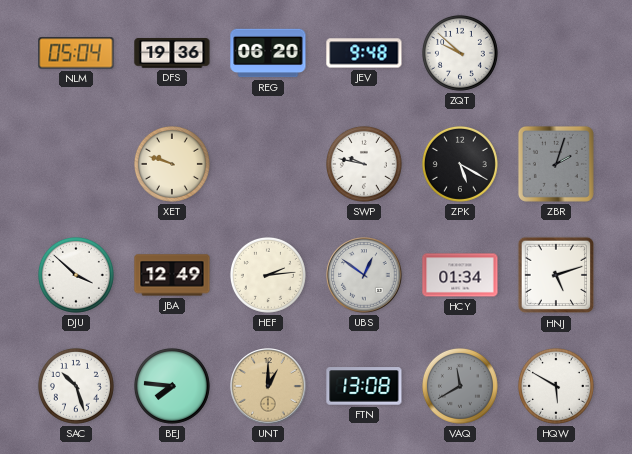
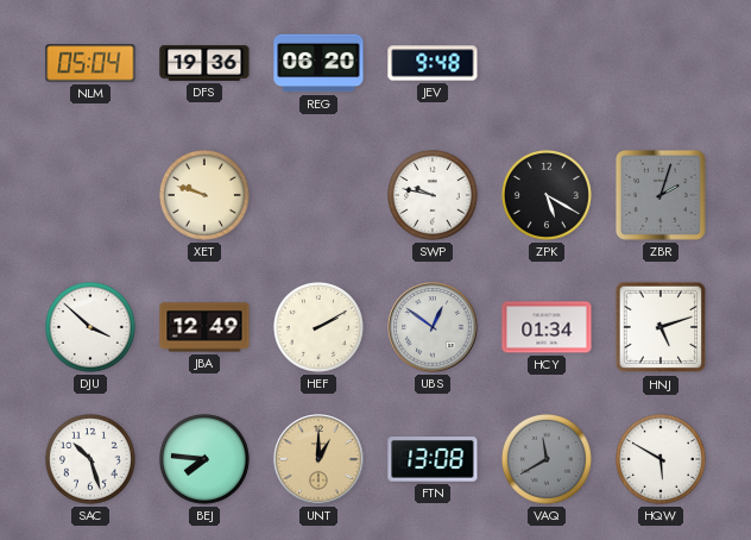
ZQT: 9:52 -> none (460, 53)
HEF: 2:14 -> 2:10 (318, 327)
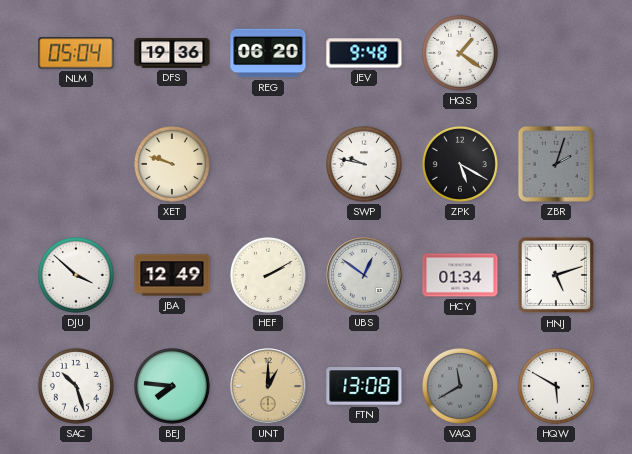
HQS: none -> 1:21 (460, 53)
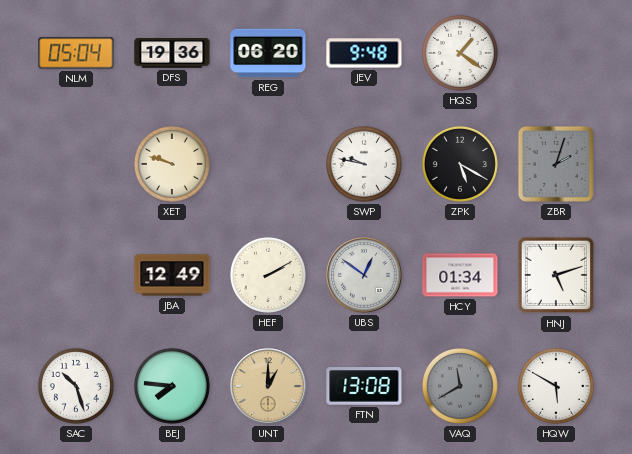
DJU: 3:52 -> none (76, 275)
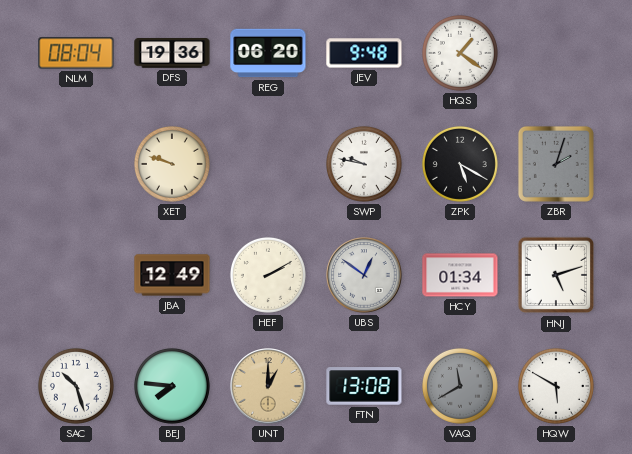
NLM: 05:04 -> 08:04 (76, 53)
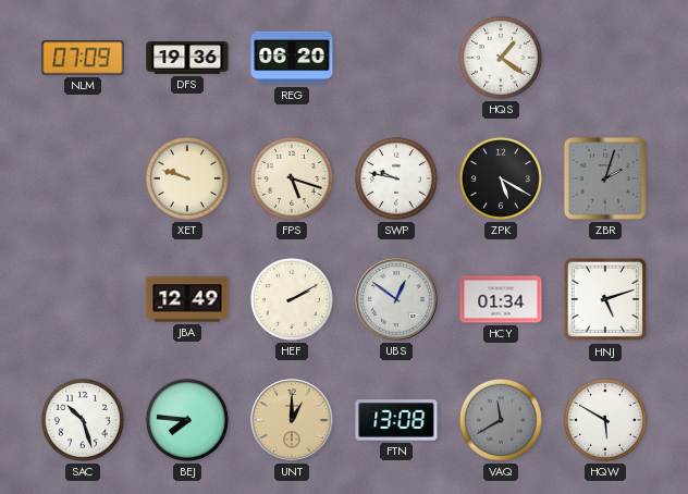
NLM: 08:04 -> 07:09 (83, 58)
JEV: 9:48 -> none (364, 53)
FPS: none -> 5:18 (292, 178)
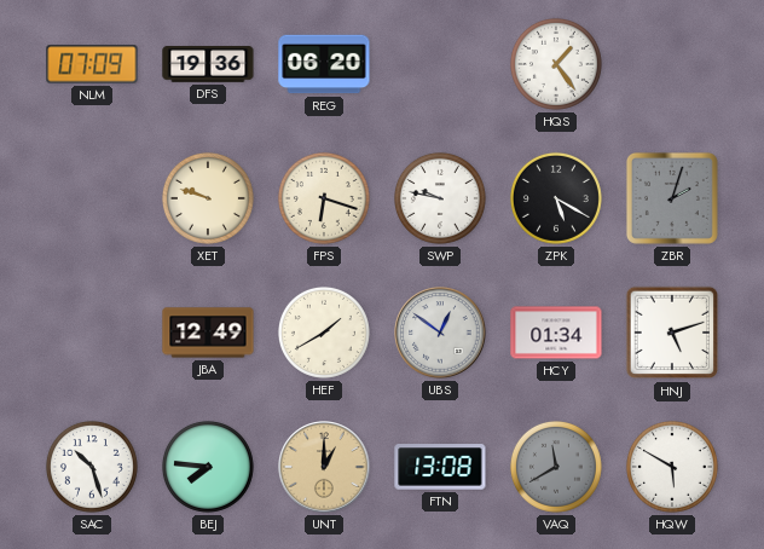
HQS: 1:21 -> 1:24 (556, 64)
FPS: 5:18 -> 6:18 (324, 198)
HEF: 2:10 -> 1:40 (324, 333)
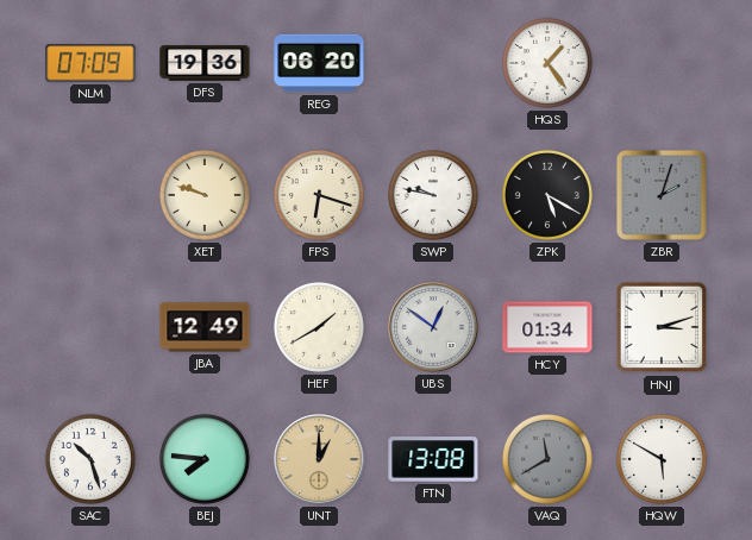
HNJ: 5:12 -> 3:12 (662, 327)
